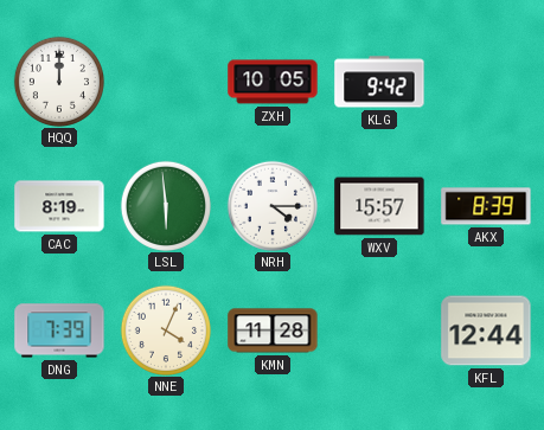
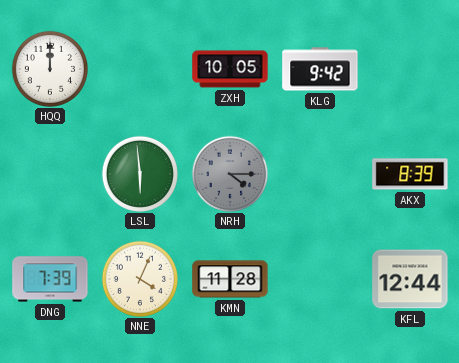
CAC: 8:19 -> none (59, 206)
NRH dial: white -> grey (229, 173)
WXV: 15:57 -> none (379, 206)
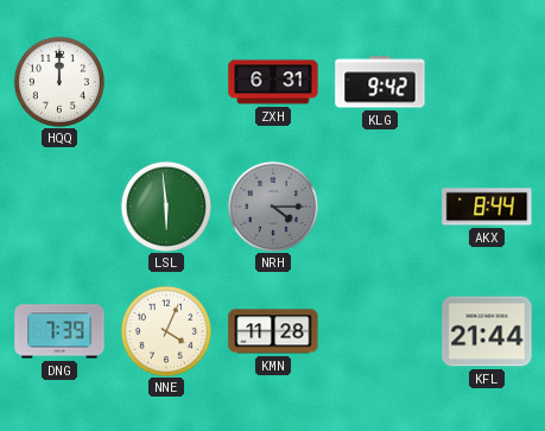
ZXH: 10:05 -> 6:31 (273, 82)
AKX: 8:39 -> 8:44 (487, 207)
KFL: 12:44 -> 21:44 (487, 331)
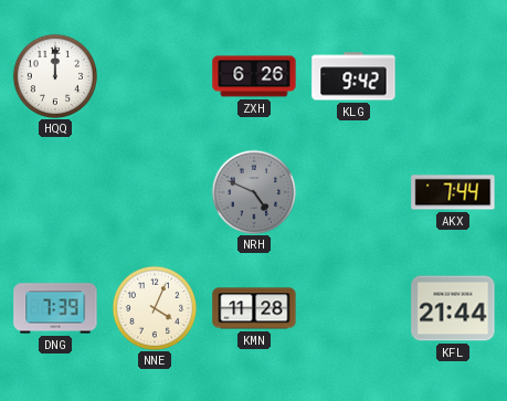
ZXH: 6:31 -> 6:26 (254, 76)
LSL: 5:59 -> none (165, 205)
NRH: 4:15 -> 4:49 (253, 191)
AKX: 8:44 -> 7:44 (453, 192)
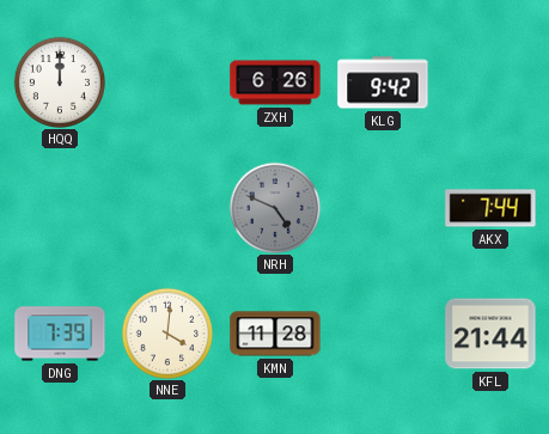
NNE: 4:04 -> 4:01 (166, 332)
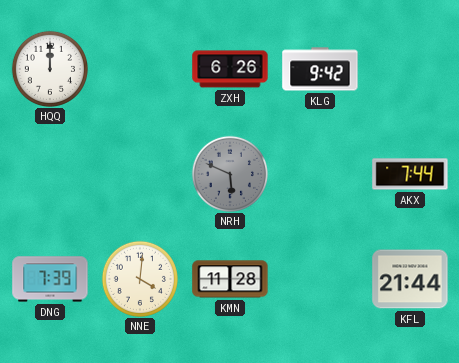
NRH: 4:49 -> 5:49 (229, 173)
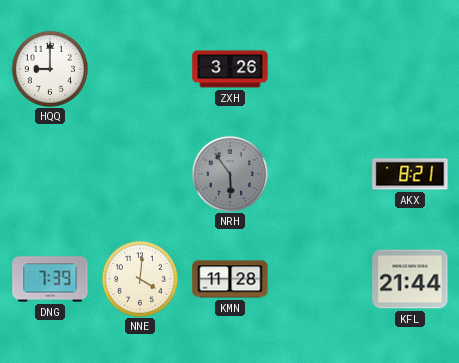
HQQ: 12:00 -> 9:00 (49, 68)
ZXH: 6:26 -> 3:26 (230, 69)
KLG: 9:42 -> none (320, 69)
NRH: 5:49 -> 5:54 (229, 173)
AKX: 7:44 -> 8:21 (410, 174)
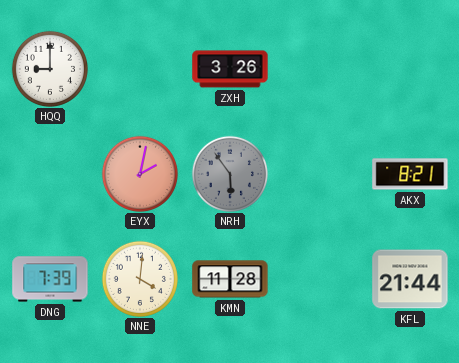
EYX: none -> 2:02 (139, 173)
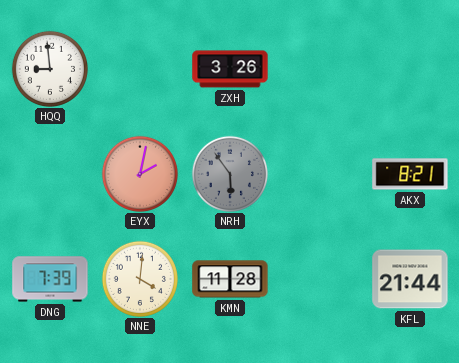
HQQ: 9:00 -> 8:59 (49, 68)
